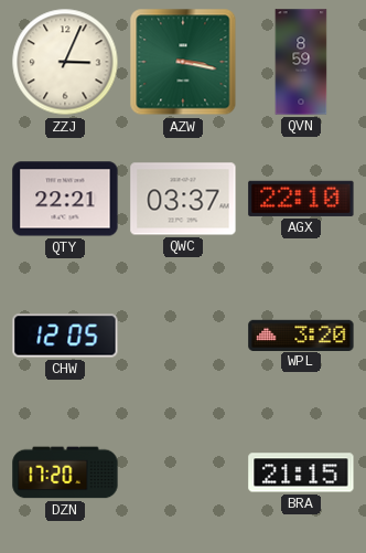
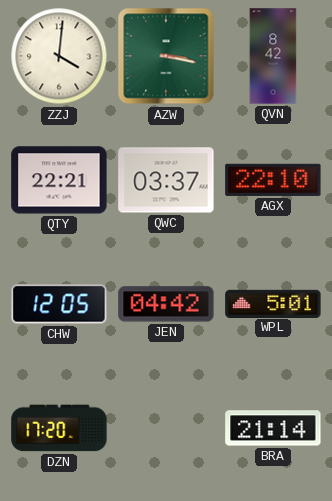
ZZJ: 3:04 -> 4:01 (59, 56)
QVN: 8:59 -> 8:42 (273, 56)
JEN: none -> 04:42 (166, 304)
WPL: 3:20 -> 5:01 (273, 303)
BRA: 21:15 -> 21:14 (273, 428)
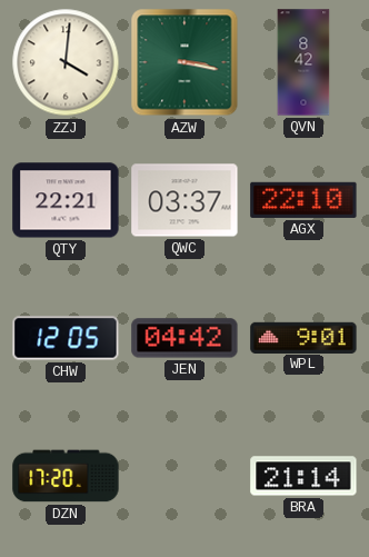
WPL: 5:01 -> 9:01 (303, 337)
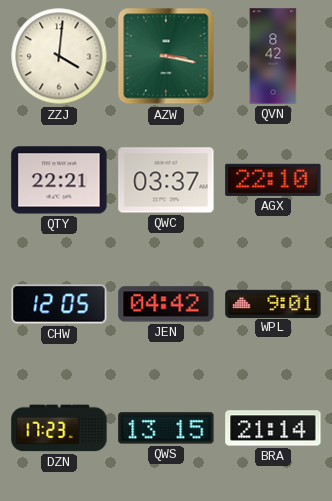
DZN: 17:20 -> 17:23 (59, 428)
QWS: none -> 13:15 (166, 428)
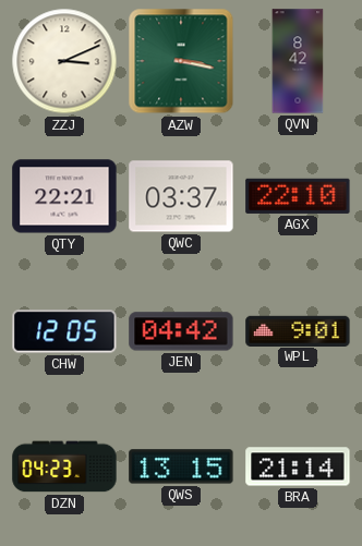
ZZJ: 4:01 -> 3:11 (64, 61)
DZN: 17:23 -> 04:23 (64, 466)
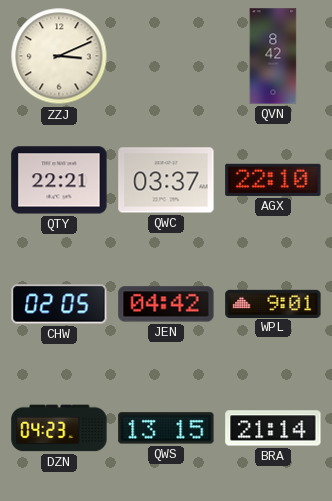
AZW: 3:17 -> none (181, 61)
CHW: 12:05 -> 02:05 (59, 304)
